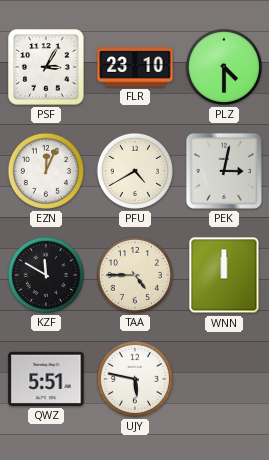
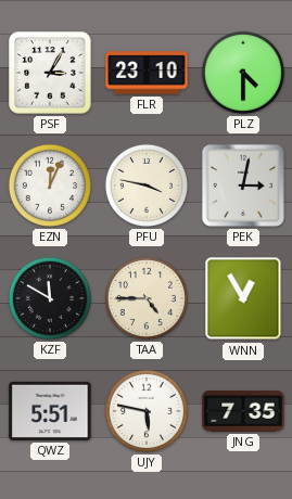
PFU: 4:40 -> 3:47 (147, 185)
WNN: 12:00 -> 12:55 (243, 298)
JNG: none -> 7:35 (243, 411)
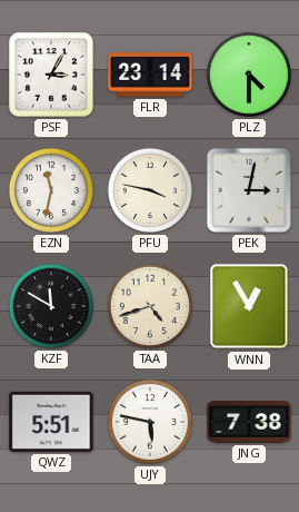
FLR: 23:10 -> 23:14 (150, 75)
EZN: 12:04 -> 11:32 (51, 190)
TAA: 4:45 -> 4:42 (150, 306)
JNG: 7:35 -> 7:38 (249, 422)
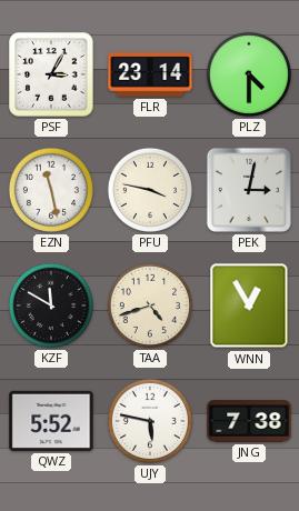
EZN: 11:32 -> 11:28 (51, 190)
QWZ: 5:51 -> 5:52 (51, 421)
